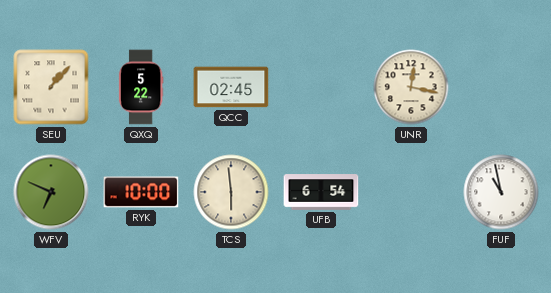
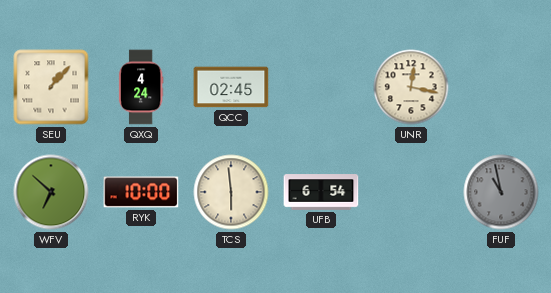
QXQ: 5:22 -> 4:24 (141, 87)
WFV: 6:49 -> 6:52 (51, 192)
FUF dial: white -> grey (501, 192)
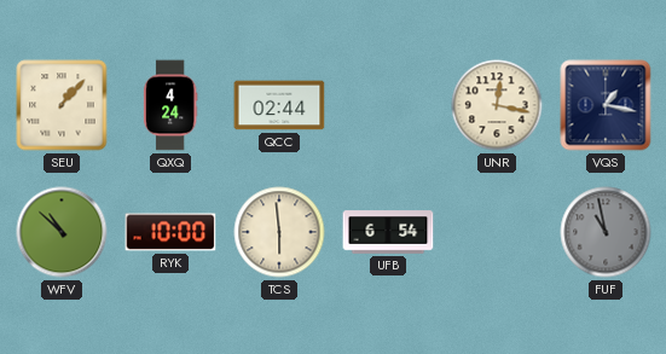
QCC: 02:45 -> 02:44 (279, 105)
VQS: none -> 1:17 (606, 105)
WFV: 6:52 -> 10:52 (62, 232)
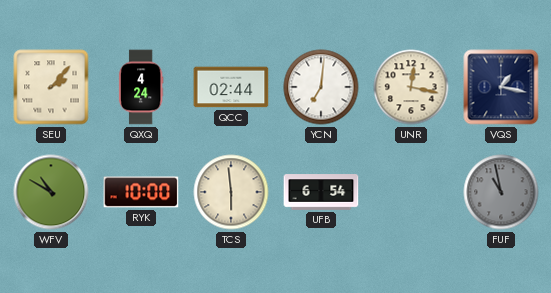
SEU: 1:07 -> 2:07 (51, 87)
YCN: none -> 7:01 (321, 87)
WFV: 10:52 -> 10:50 (51, 192)
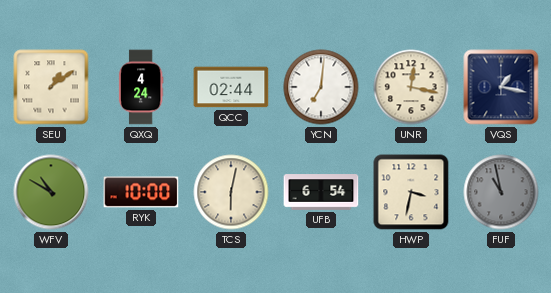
SEU: 2:07 -> 1:09 (51, 87)
TCS: 5:59 -> 6:02 (231, 192)
HWP: none -> 3:32 (411, 192)
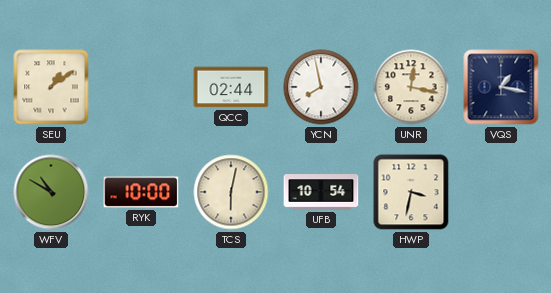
QXQ: 4:24 -> none (141, 87)
YCN: 7:01 -> 7:58 (321, 87)
UFB: 6:54 -> 10:54 (321, 192)
FUF: 10:58 -> none (501, 192)
